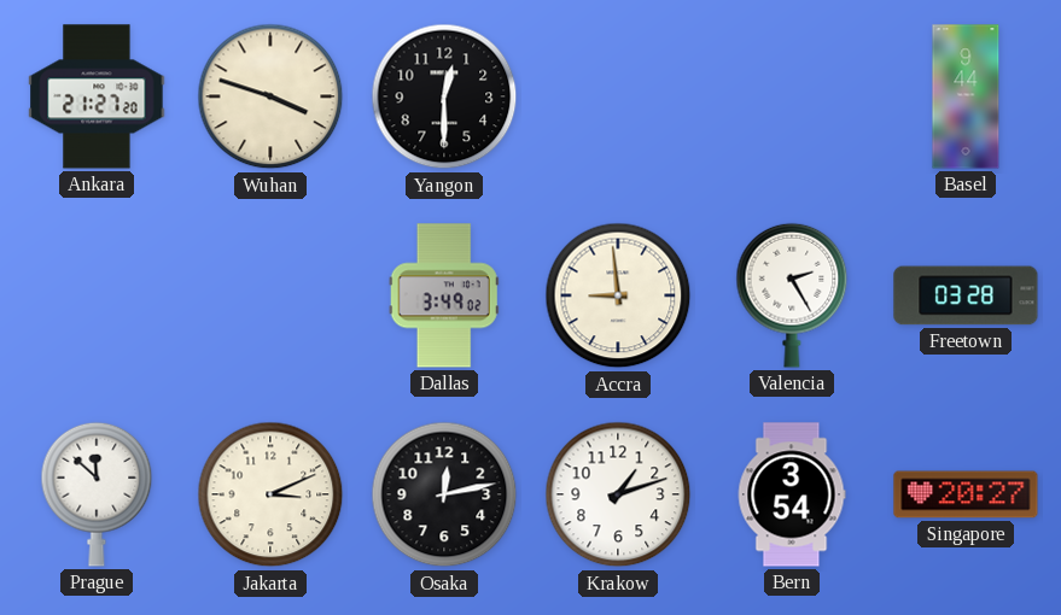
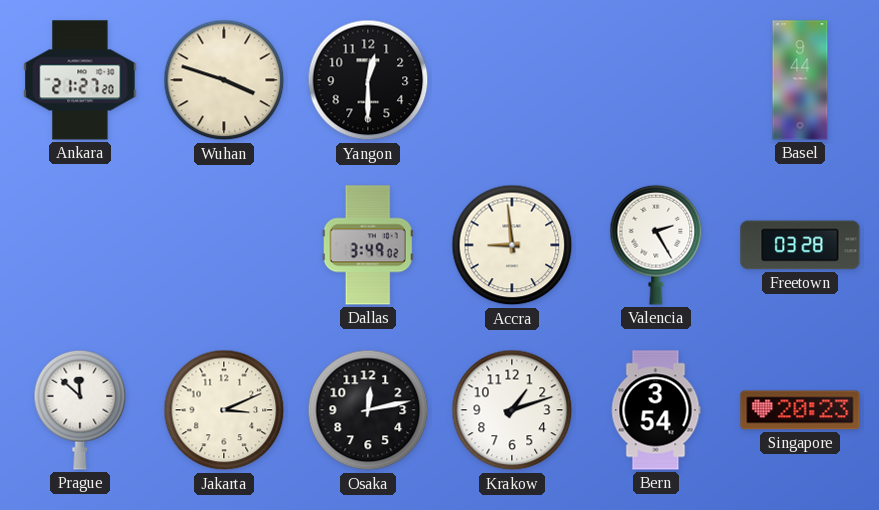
Singapore: 20:27 -> 20:23 (800, 410)
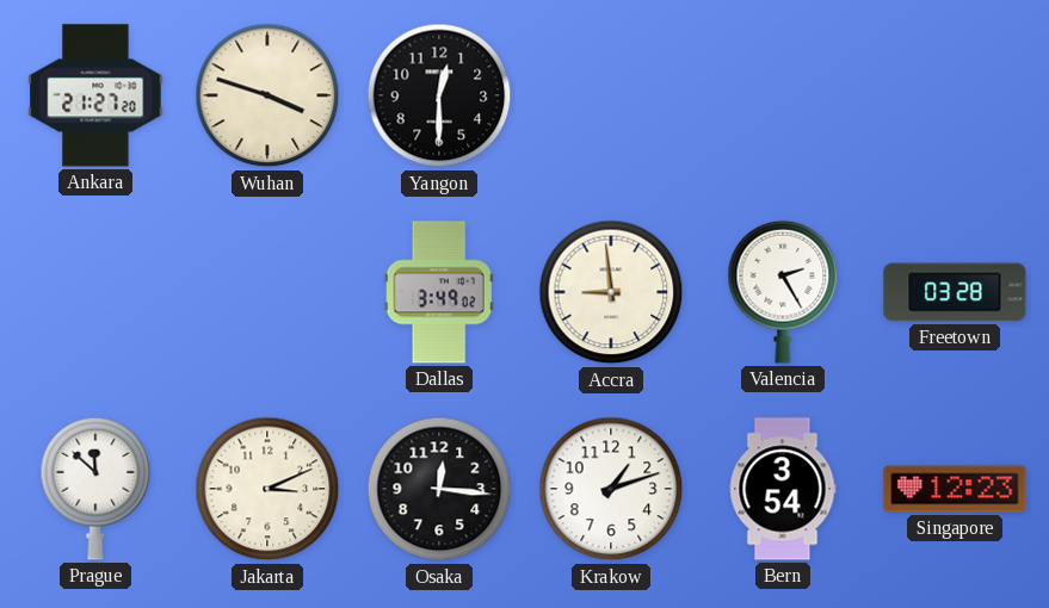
Basel: 9:44 -> none (800, 80)
Osaka: 12:13 -> 12:16 (439, 489)
Singapore: 20:23 -> 12:23 (955, 489)
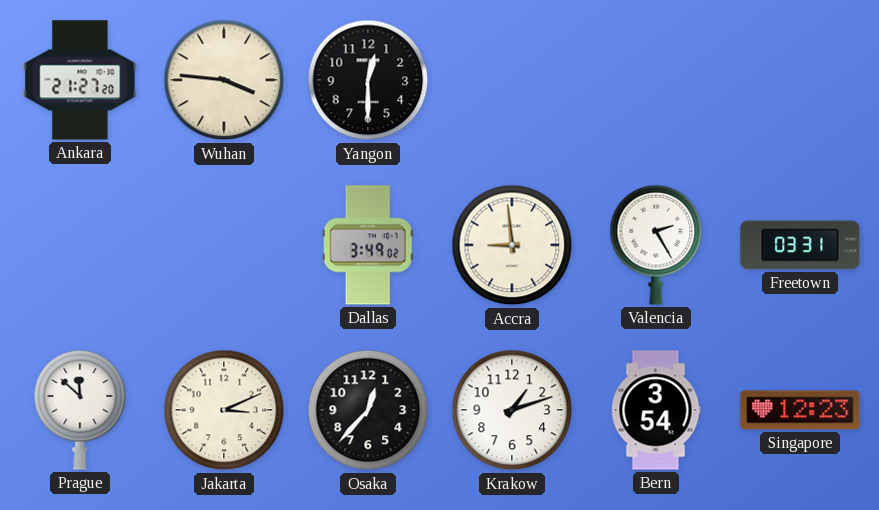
Wuhan: 3:48 -> 3:46 (224, 80)
Freetown: 03:28 -> 03:31 (800, 245)
Osaka: 12:16 -> 12:37 (368, 410)
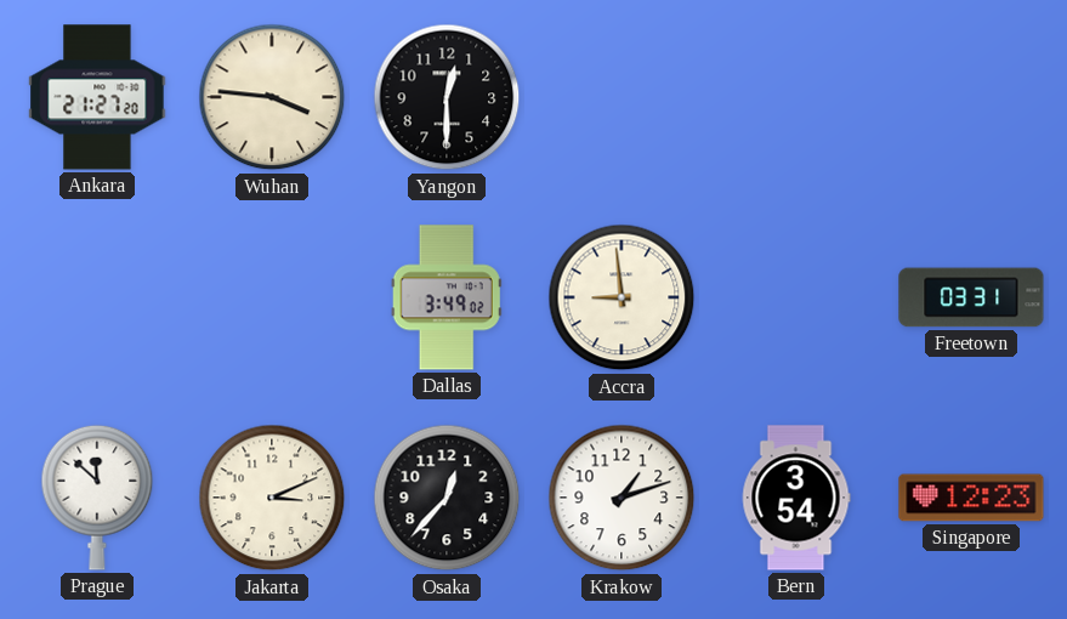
Valencia: 2:25 -> none (656, 245)
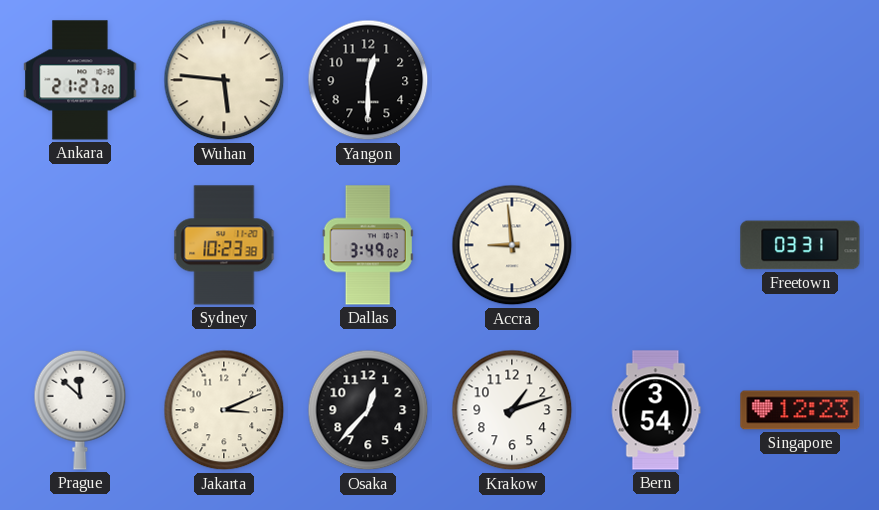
Wuhan: 3:46 -> 5:46 (224, 80)
Sydney: none -> 10:23 (224, 245)
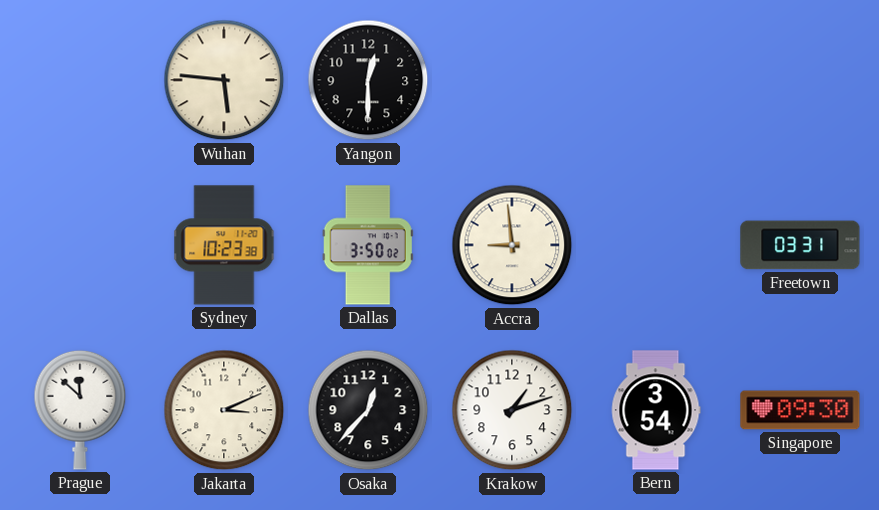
Ankara: 21:27 -> none (80, 80)
Dallas: 3:49 -> 3:50 (368, 245)
Singapore: 12:23 -> 09:30 (800, 410)
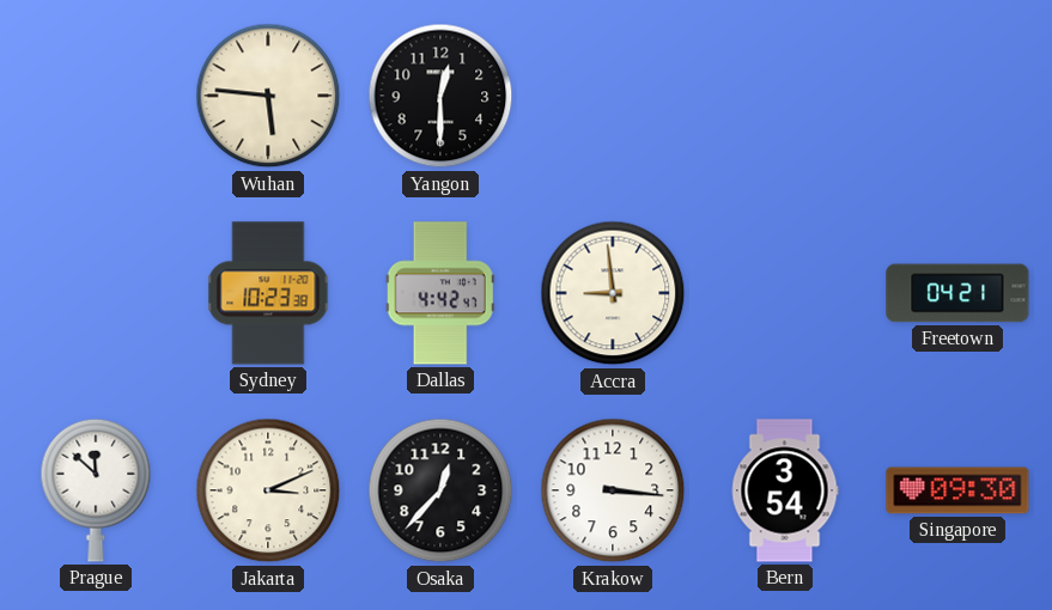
Dallas: 3:50 -> 4:42 (440, 293)
Freetown: 03:31 -> 04:21 (957, 293)
Krakow: 1:12 -> 3:16 (613, 490)
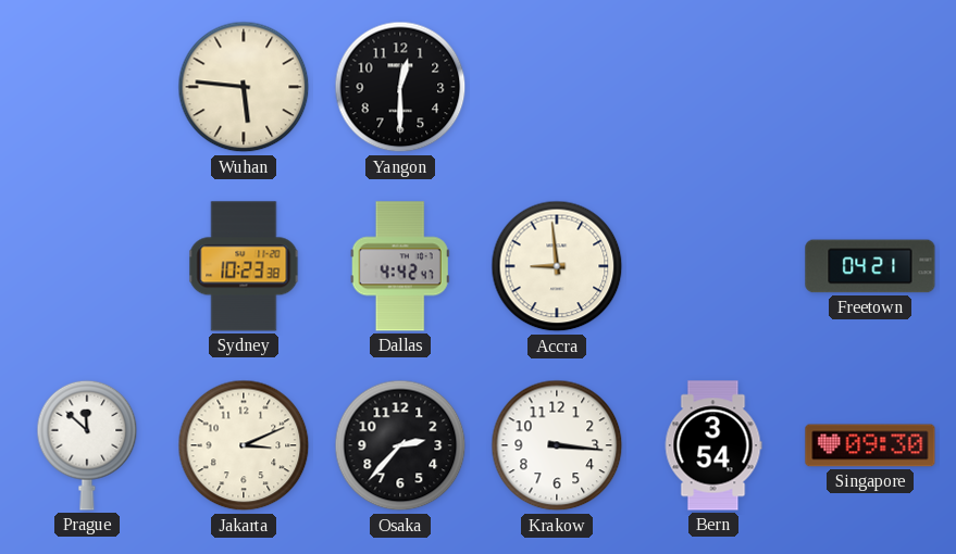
Osaka: 12:37 -> 2:37 (400, 445)
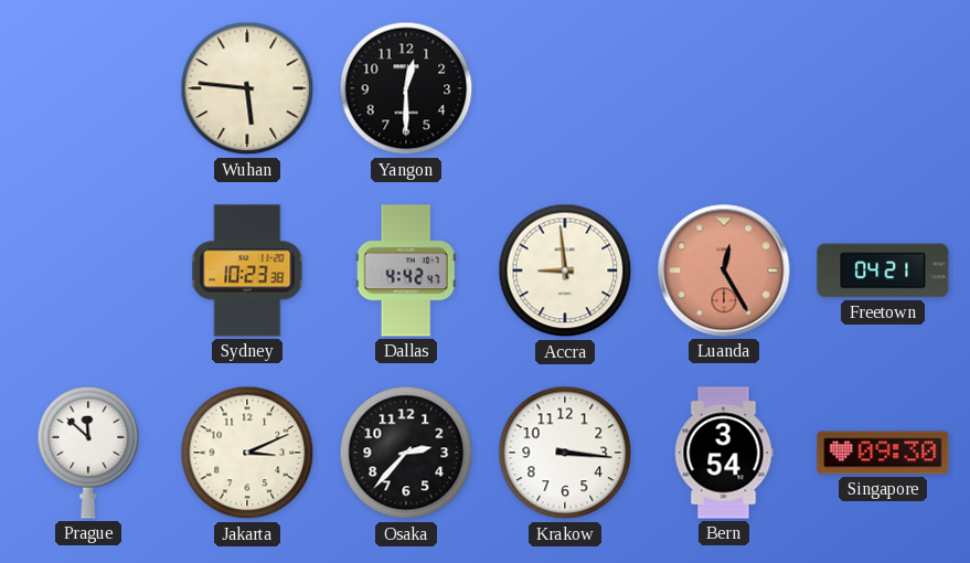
Luanda: none -> 12:25 (724, 270)
